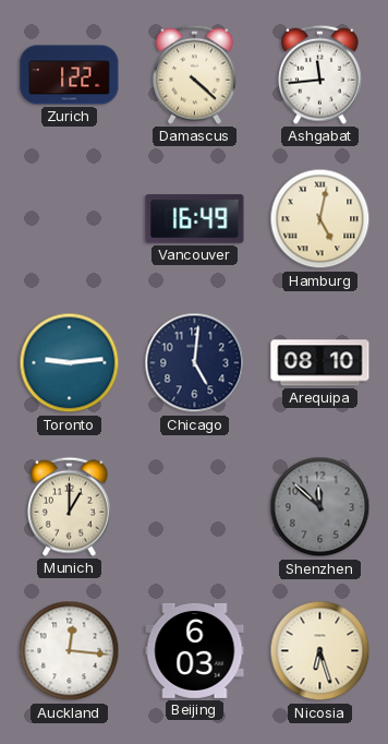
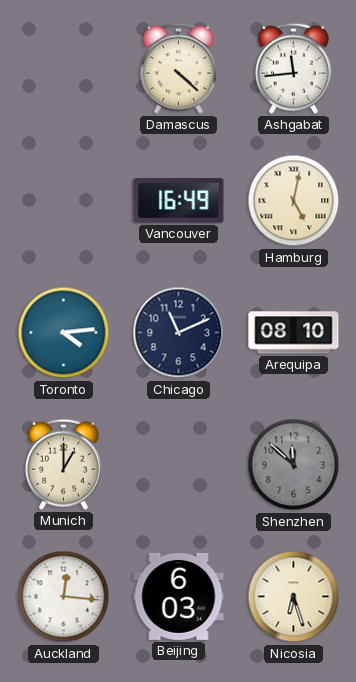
Zurich: 1:22 -> none (70, 75)
Toronto: 9:14 -> 4:14 (64, 333)
Chicago: 5:01 -> 11:11 (179, 333)
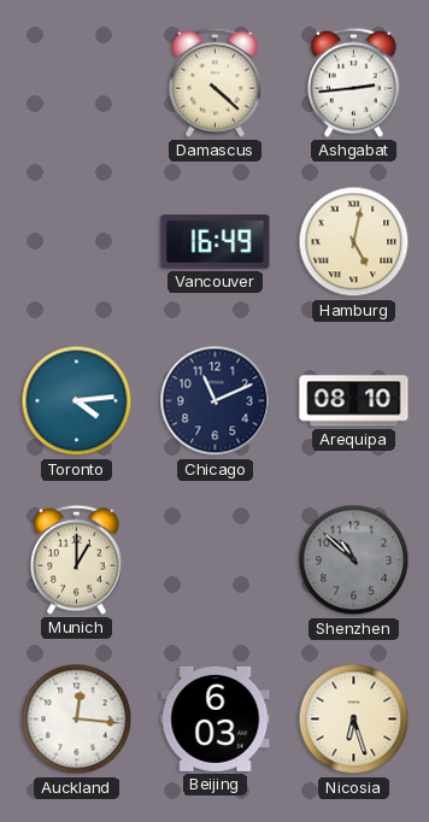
Ashgabat: 11:44 -> 2:44 (353, 82)
Shenzhen: 11:52 -> 10:52 (354, 560)
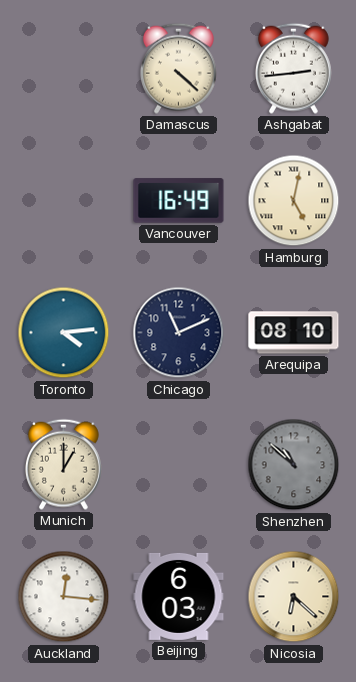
Nicosia: 6:27 -> 6:22 (294, 597)
